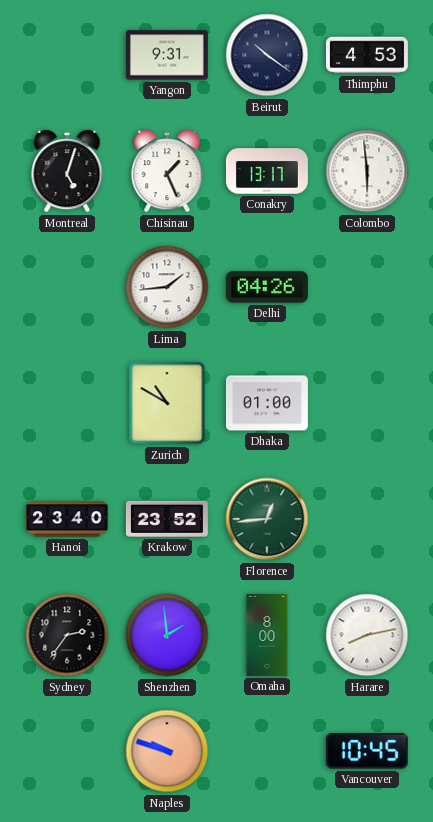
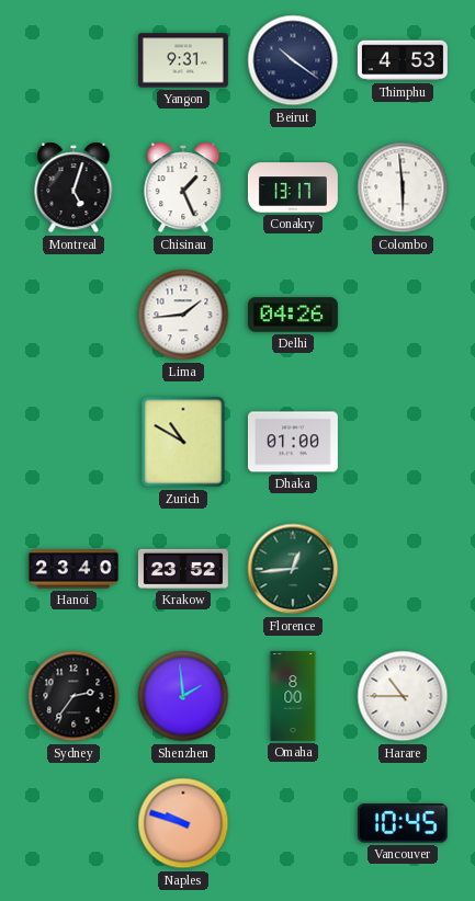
Harare: 8:13 -> 10:45 (403, 696)
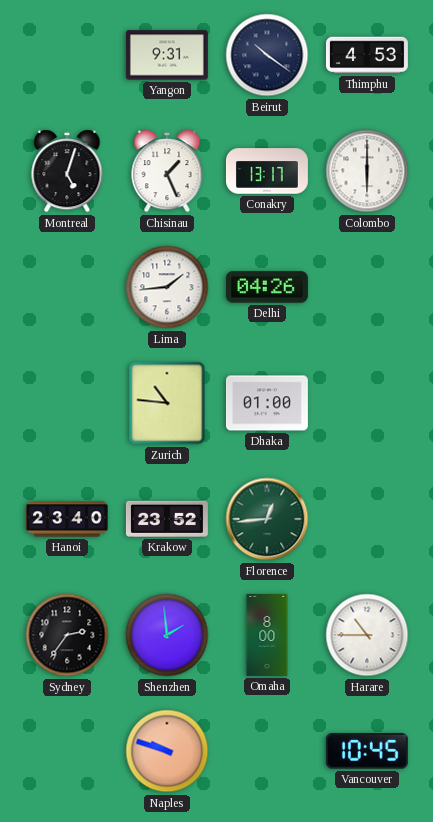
Colombo: 5:59 -> 6:00 (367, 171)
Zurich: 10:50 -> 10:46 (167, 403)
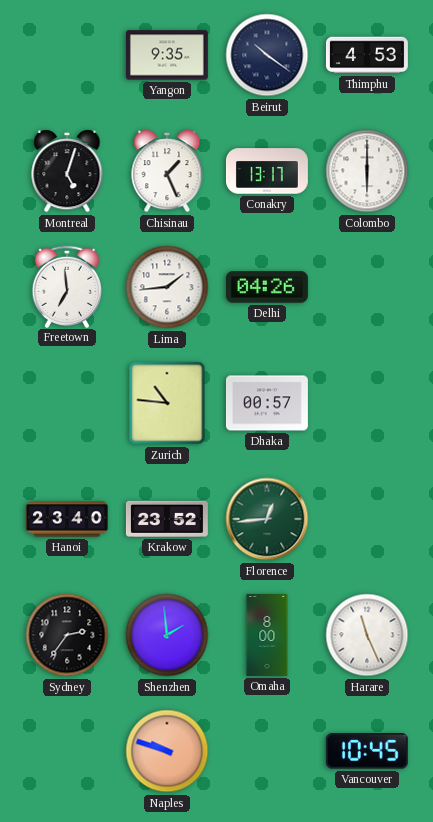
Yangon: 9:31 -> 9:35 (167, 55)
Freetown: none -> 6:59 (66, 286)
Dhaka: 01:00 -> 00:57 (267, 403)
Harare: 10:45 -> 11:26 (367, 635)
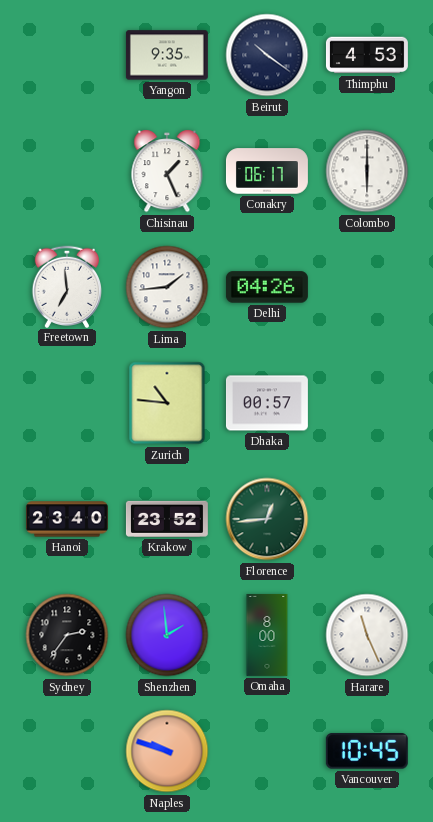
Montreal: 5:03 -> none (67, 171)
Conakry: 13:17 -> 06:17 (267, 171)
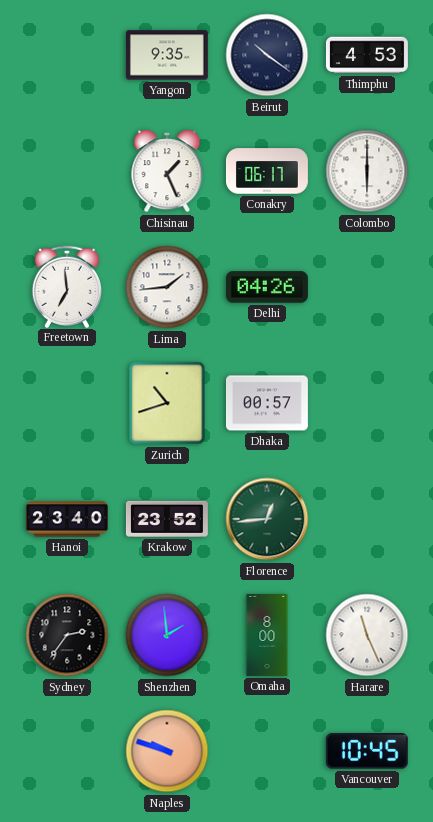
Zurich: 10:46 -> 10:42 (167, 403)
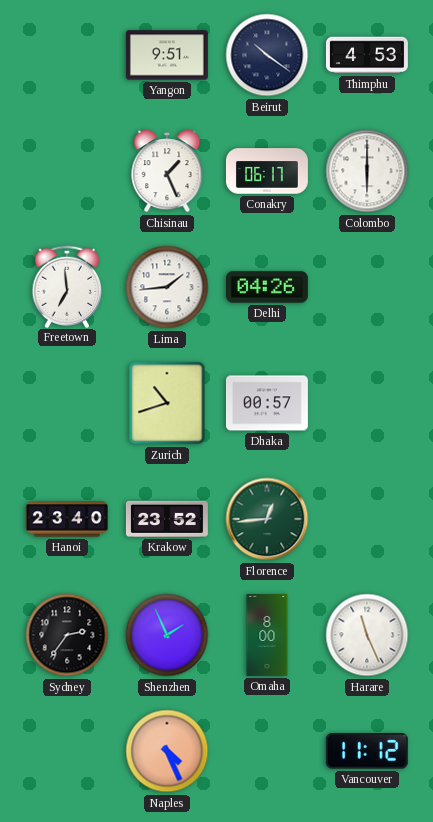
Yangon: 9:35 -> 9:51 (167, 55)
Shenzhen: 1:59 -> 1:56 (167, 635)
Naples: 9:48 -> 4:26 (167, 751)
Vancouver: 10:45 -> 11:12 (367, 751)
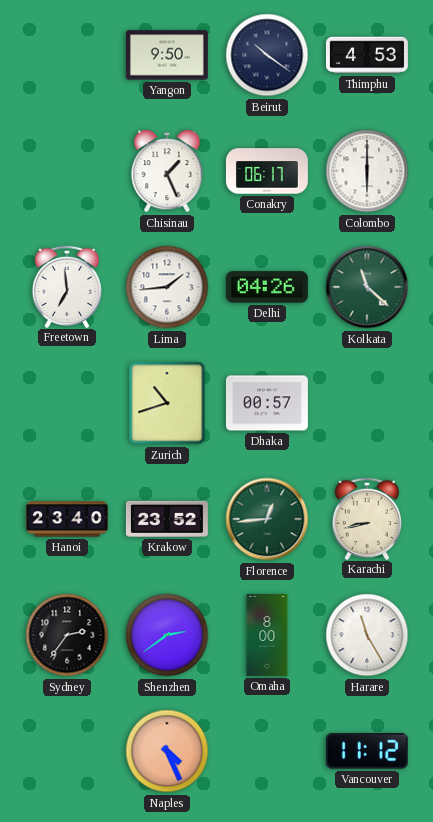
Yangon: 9:51 -> 9:50 (167, 55)
Kolkata: none -> 11:22 (367, 287)
Karachi: none -> 8:43 (366, 518)
Shenzhen: 1:56 -> 2:39 (167, 635)
Harare: 11:26 -> 11:25 (367, 635)
